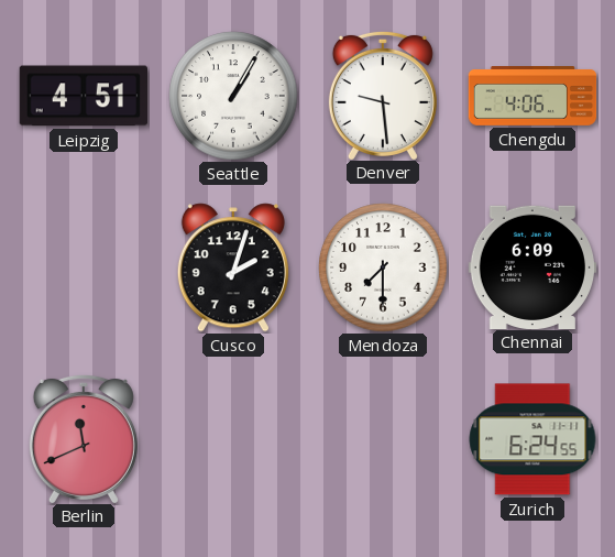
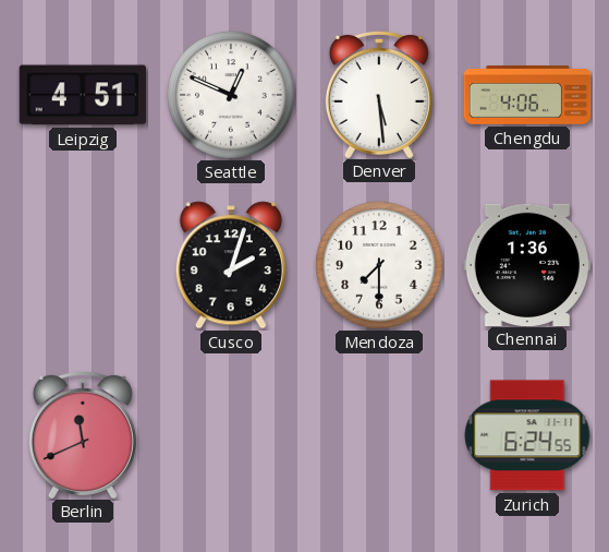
Seattle: 1:05 -> 12:49 (231, 95)
Denver: 9:29 -> 5:29 (379, 94)
Chennai: 6:09 -> 1:36 (526, 264)
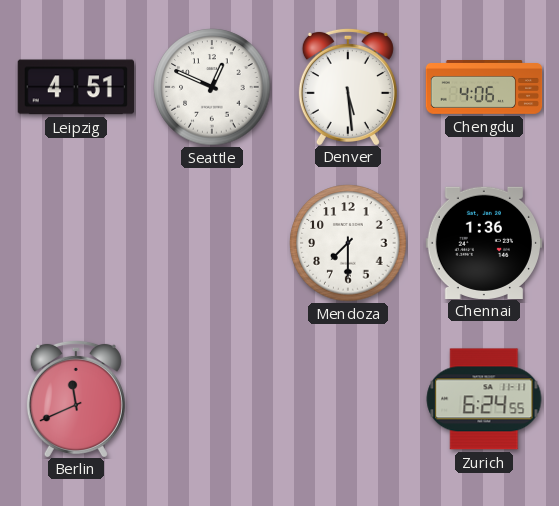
Cusco: 2:03 -> none (231, 265)
